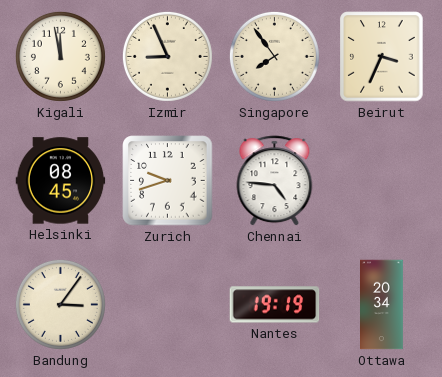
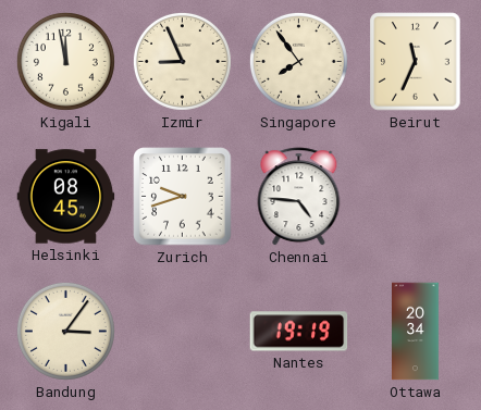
Beirut: 3:34 -> 11:34 (416, 62)
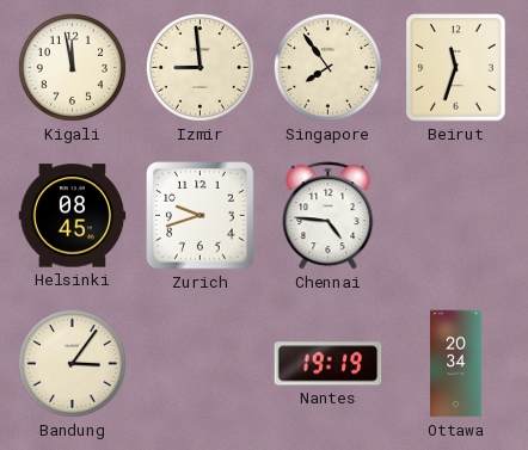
Izmir: 8:56 -> 8:59 (199, 67)
Beirut: 11:34 -> 11:33 (456, 68)
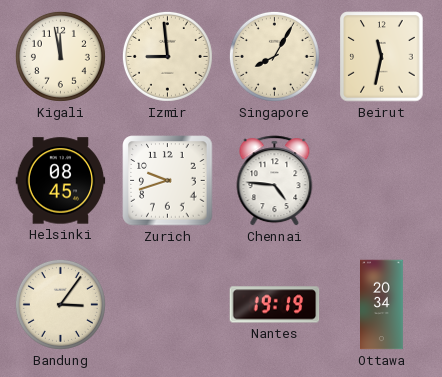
Singapore: 7:54 -> 8:05 (274, 56)
Beirut: 11:33 -> 11:32 (382, 57)
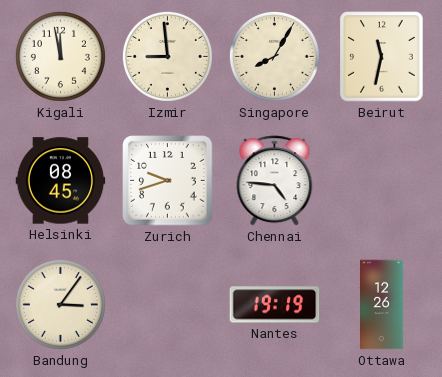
Ottawa: 20:34 -> 12:26 (382, 305)
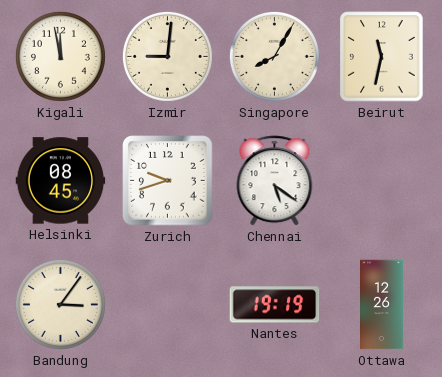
Izmir: 8:59 -> 9:01 (167, 56)
Chennai: 4:46 -> 5:21 (275, 181)
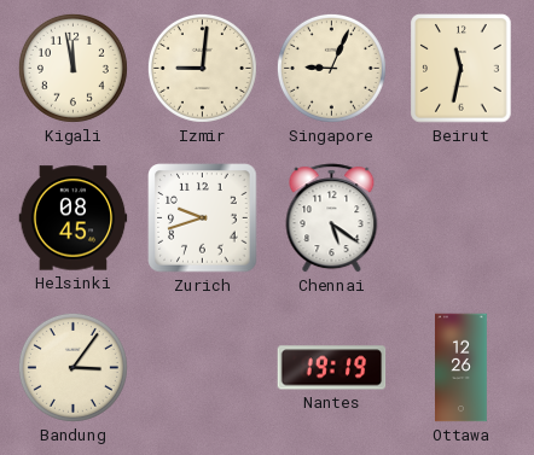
Singapore: 8:05 -> 9:04 (331, 68)
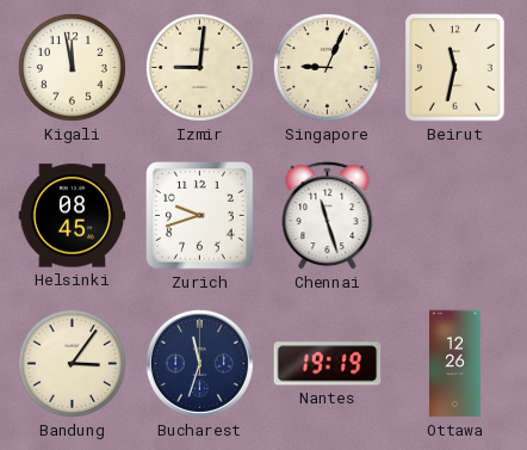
Chennai: 5:21 -> 11:27 (328, 216)
Bucharest: none -> 11:33 (199, 363)
